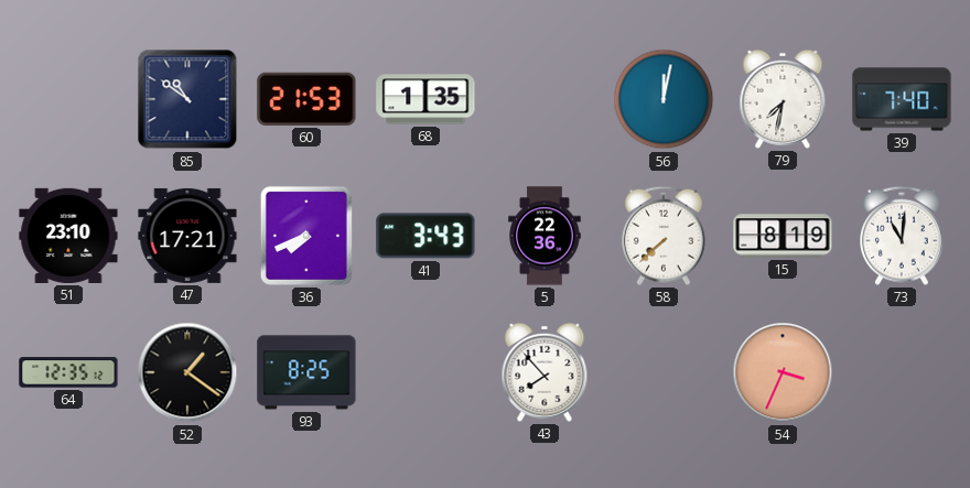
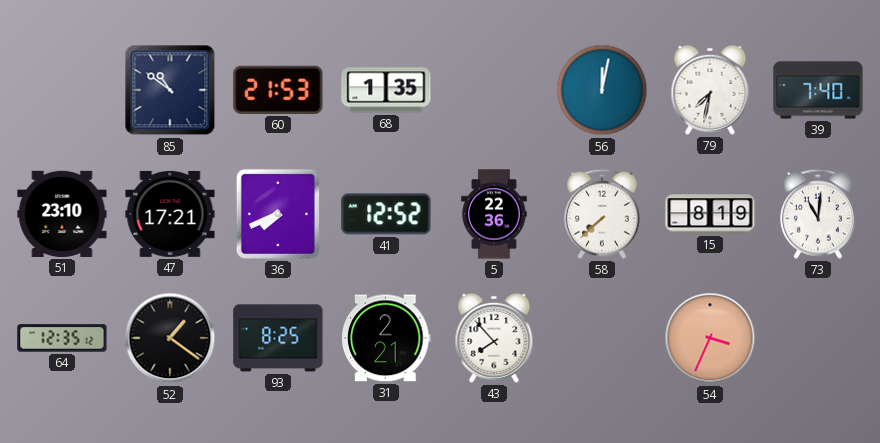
41: 3:43 -> 12:52 (386, 214)
31: none -> 2:21 (387, 338)
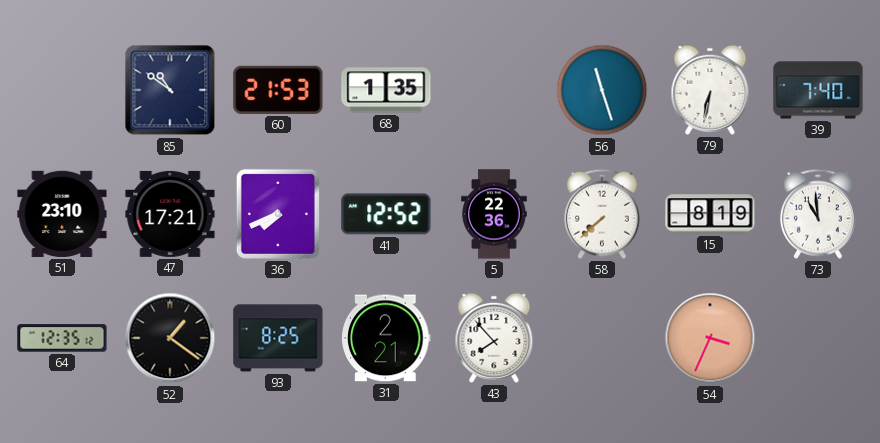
56: 12:02 -> 11:27 (602, 90)
79: 7:32 -> 6:32 (710, 90)
73: 11:01 -> 10:59 (818, 214)
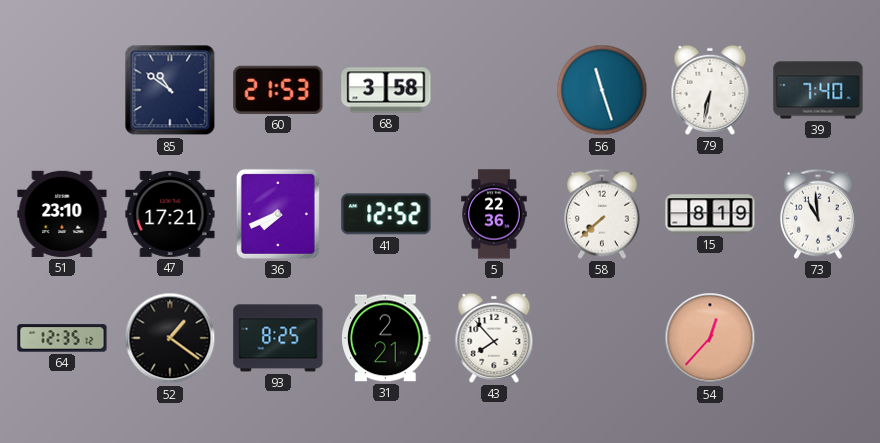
68: 1:35 -> 3:58 (386, 90)
54: 3:34 -> 12:37 (710, 338)
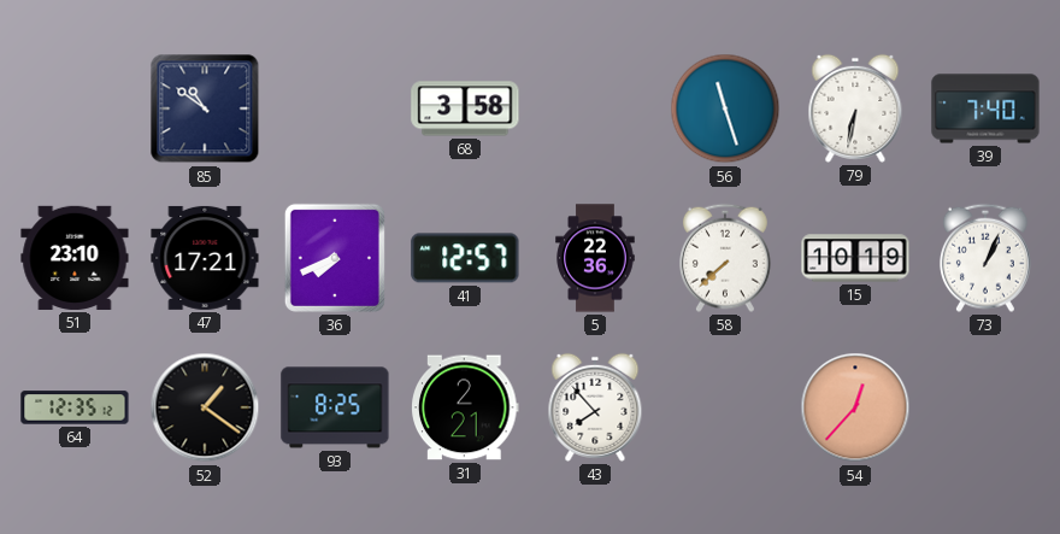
60: 21:53 -> none (278, 90)
41: 12:52 -> 12:57 (465, 258)
15: 8:19 -> 10:19 (855, 258)
73: 10:59 -> 1:04 (985, 258)
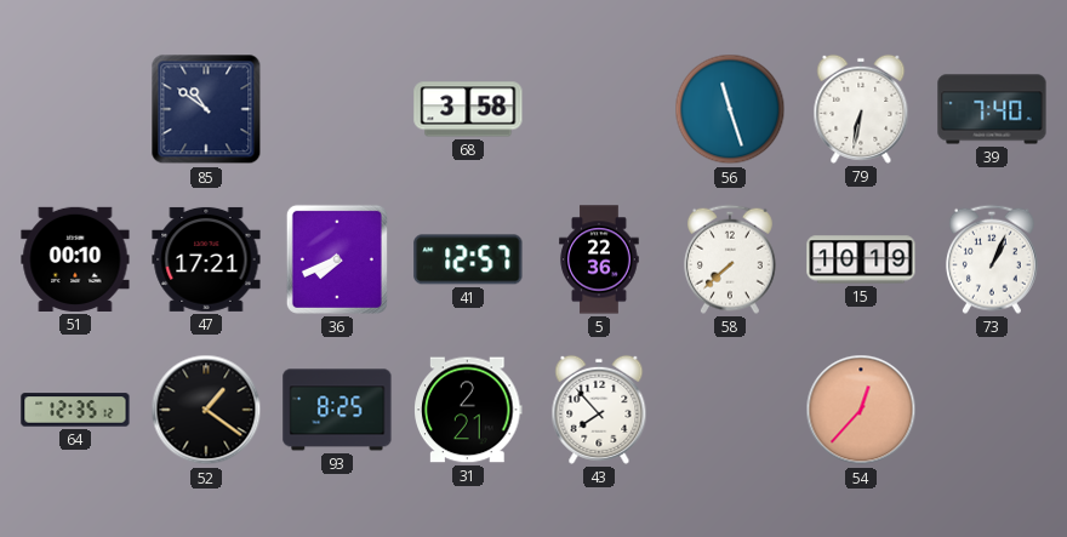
51: 23:10 -> 00:10 (75, 259)
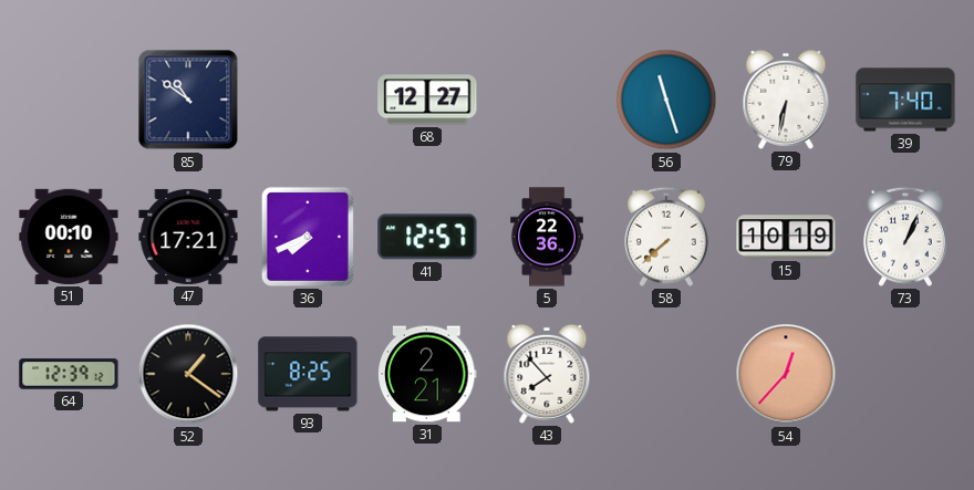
68: 3:58 -> 12:27 (427, 100)
64: 12:35 -> 12:39 (69, 374)
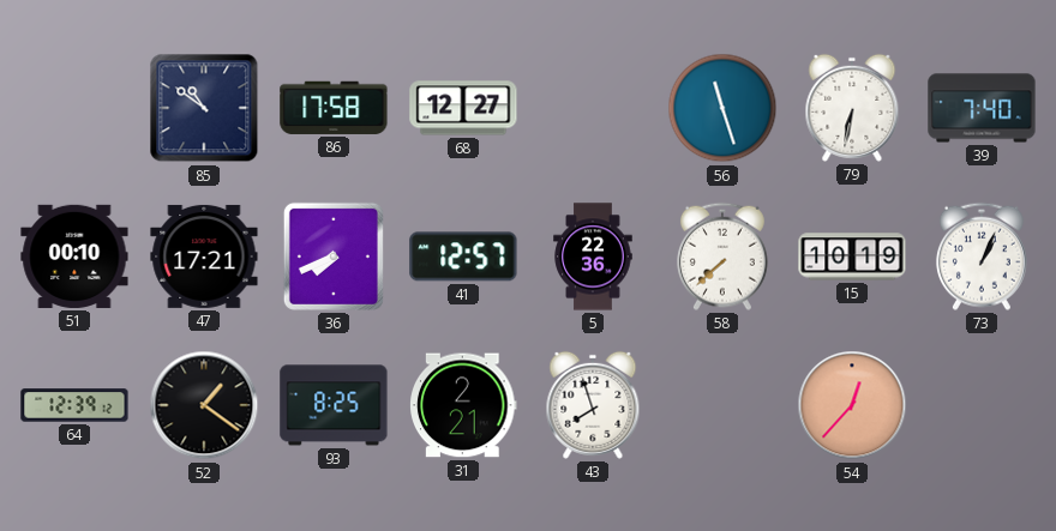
86: none -> 17:58 (334, 108)
43: 7:53 -> 7:57 (593, 405)
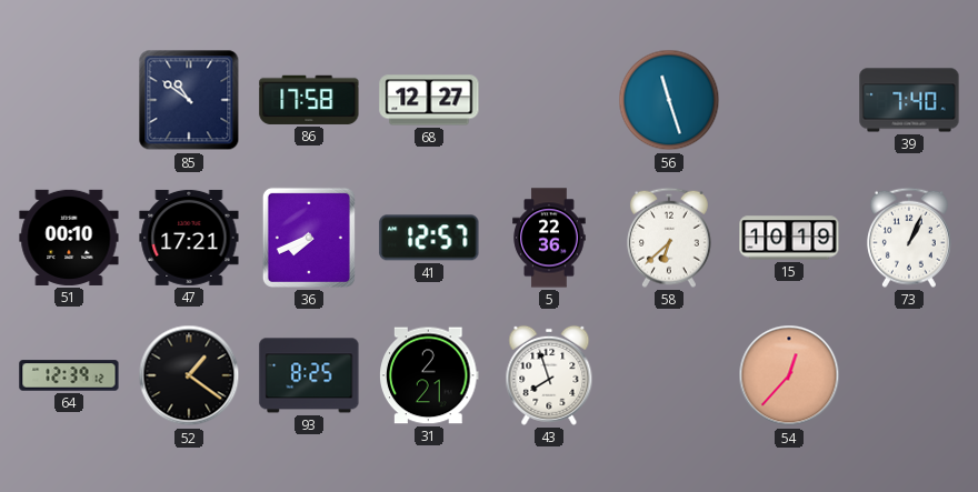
79: 6:32 -> none (852, 108)
58: 7:38 -> 6:38 (669, 238)
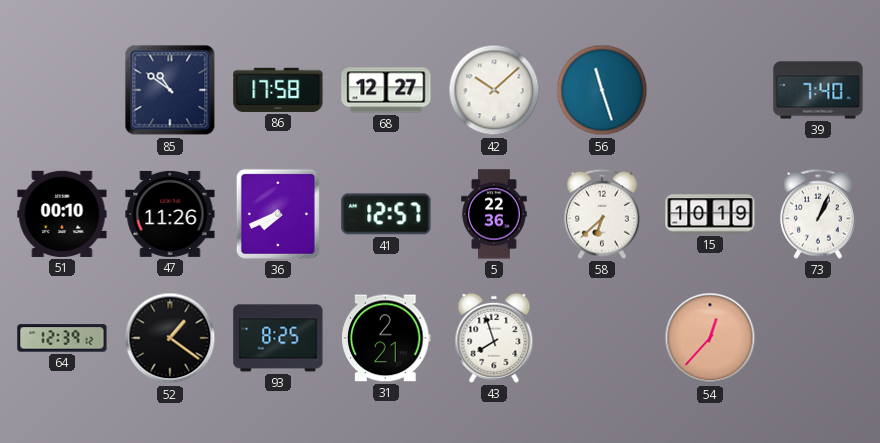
42: none -> 10:08 (494, 90)
47: 17:21 -> 11:26 (170, 214)
